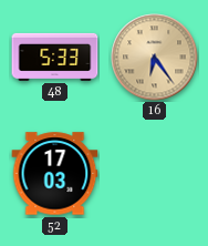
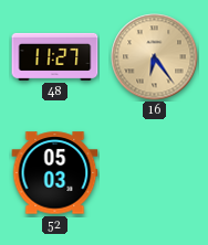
48: 5:33 -> 11:27 (55, 56)
52: 17:03 -> 05:03 (55, 173)
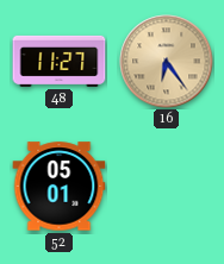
52: 05:03 -> 05:01 (60, 187)
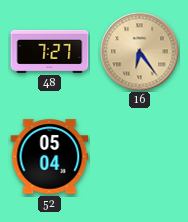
48: 11:27 -> 7:27 (50, 51)
52: 05:01 -> 05:04 (50, 157)
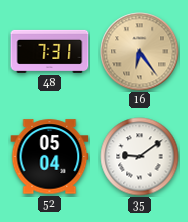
48: 7:27 -> 7:31 (50, 51)
35: none -> 9:09 (140, 157)
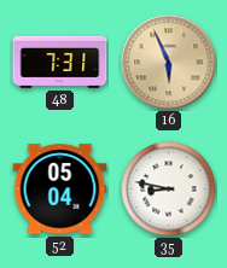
16: 6:24 -> 5:56 (169, 63)
35: 9:09 -> 8:47 (169, 190)
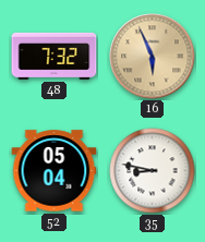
48: 7:31 -> 7:32 (55, 56)
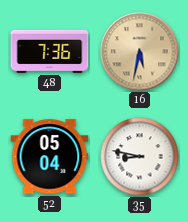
48: 7:32 -> 7:36 (50, 51)
16: 5:56 -> 5:32 (140, 52)
